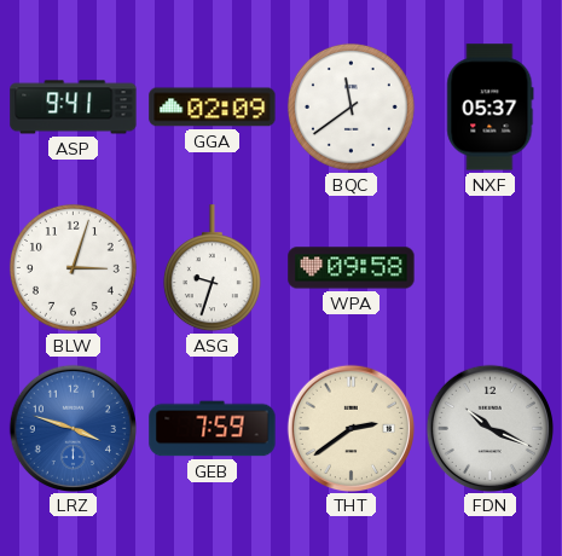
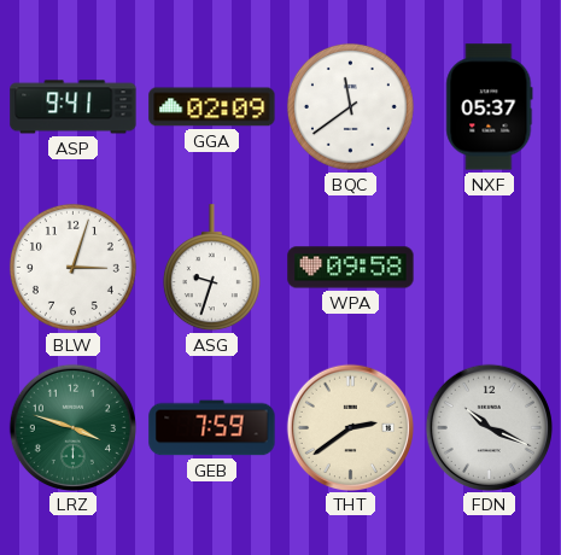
LRZ dial: blue -> green (72, 427)
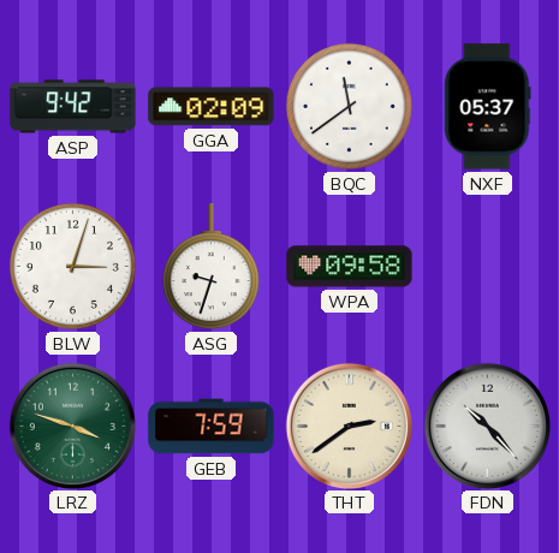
ASP: 9:41 -> 9:42 (73, 107)
FDN: 10:19 -> 10:23 (487, 426)
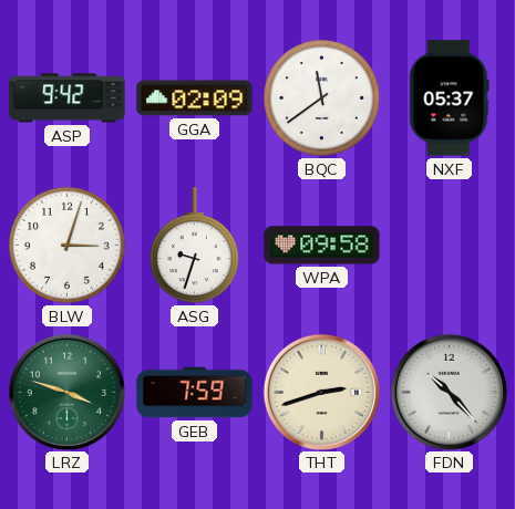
THT: 2:39 -> 2:42 (321, 392)
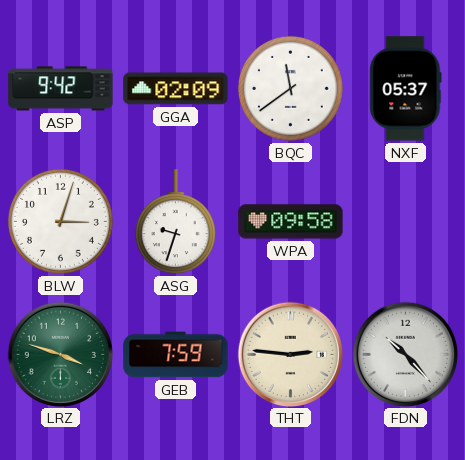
THT: 2:42 -> 2:46 (290, 354)
